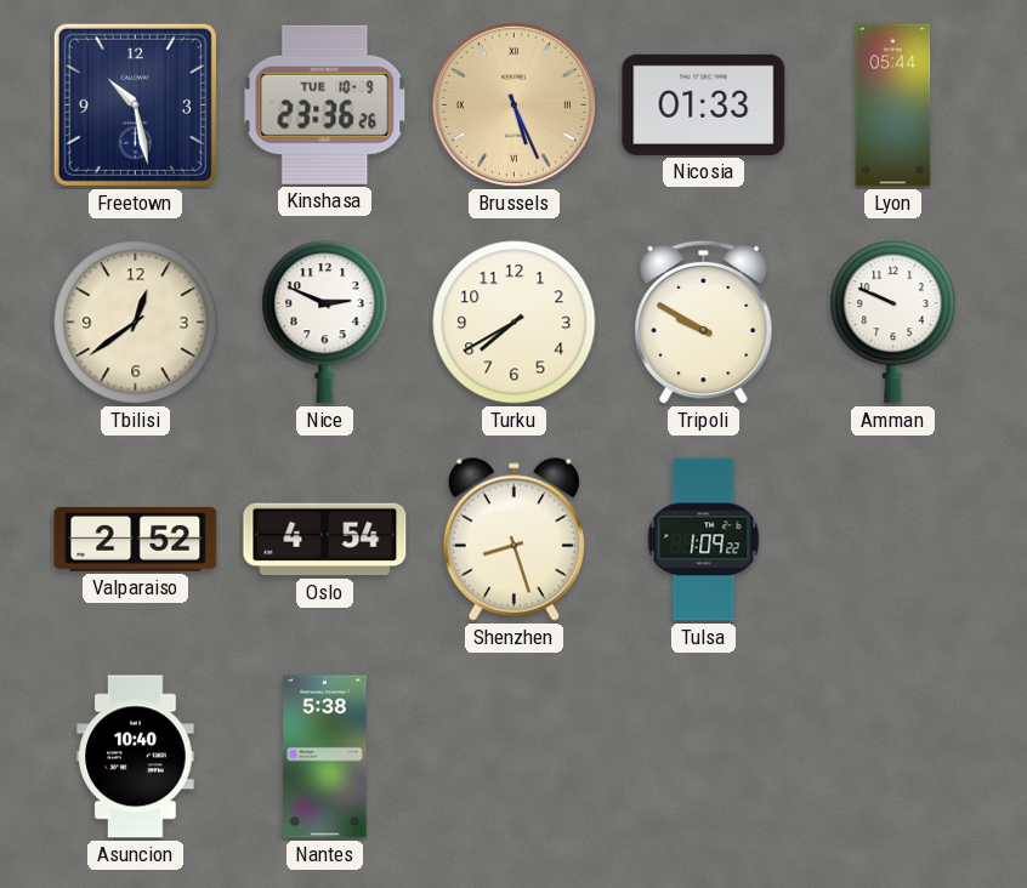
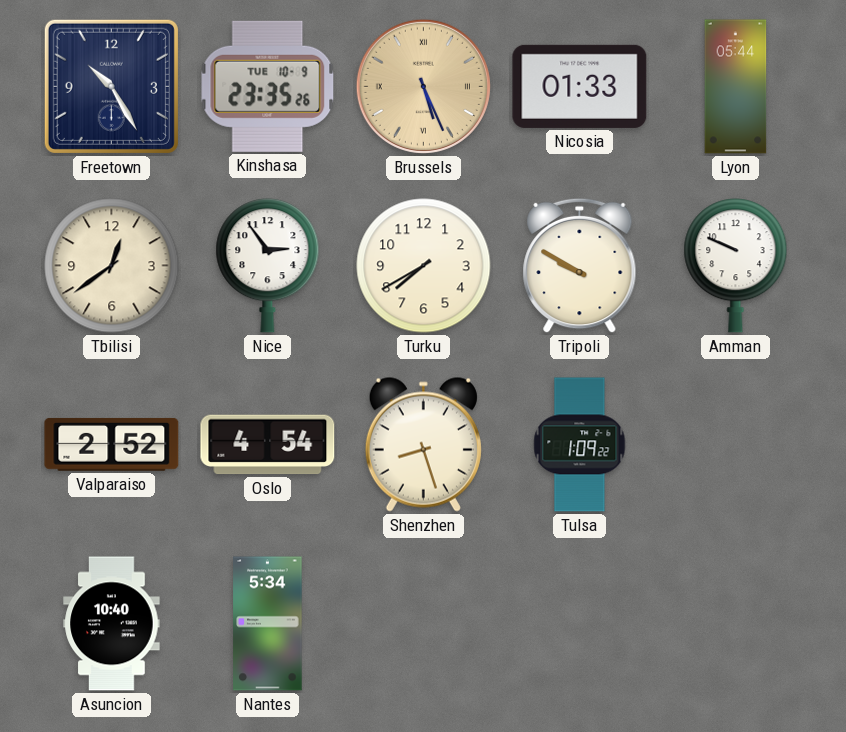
Freetown: 10:28 -> 10:25 (111, 86)
Kinshasa: 23:36 -> 23:35 (268, 86)
Nice: 2:49 -> 2:54 (268, 266)
Nantes: 5:38 -> 5:34 (268, 624)
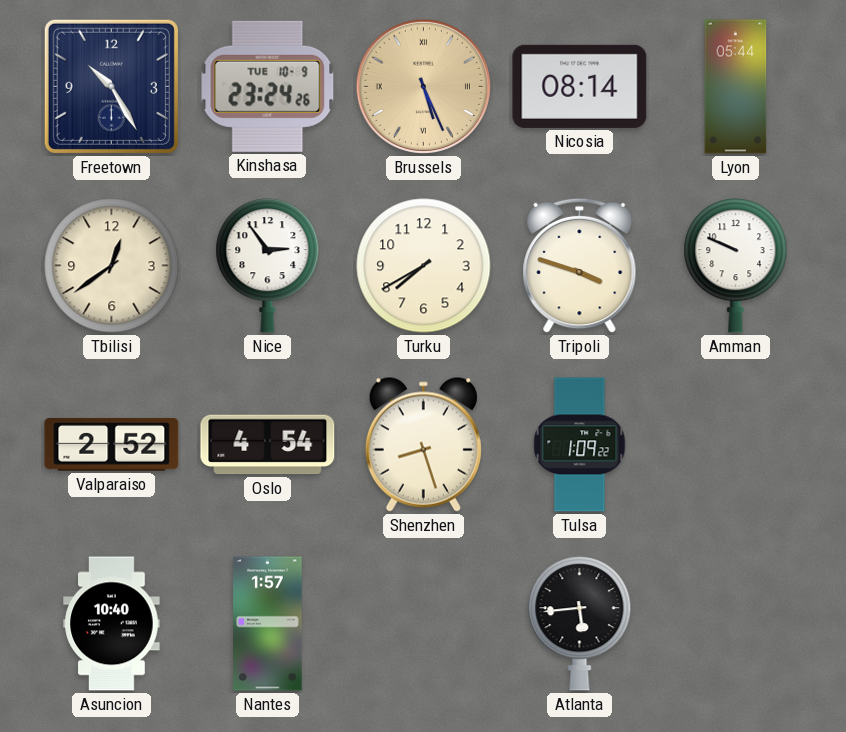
Kinshasa: 23:35 -> 23:24 (268, 86)
Nicosia: 01:33 -> 08:14 (580, 86)
Tripoli: 9:50 -> 3:48 (580, 266)
Nantes: 5:34 -> 1:57 (268, 624)
Atlanta: none -> 5:44 (580, 624)
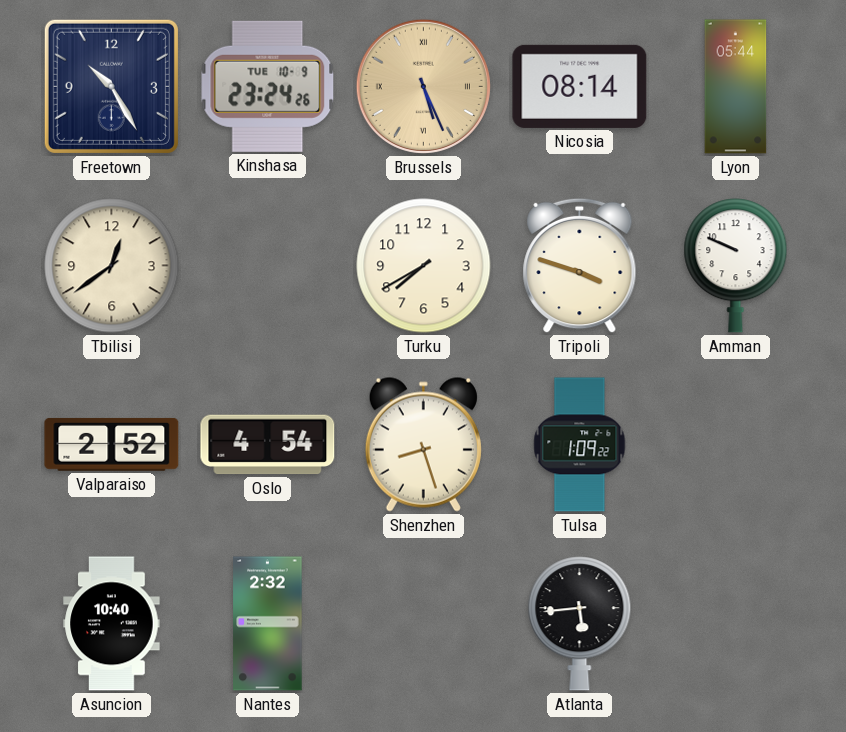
Nice: 2:54 -> none (268, 266)
Nantes: 1:57 -> 2:32 (268, 624)
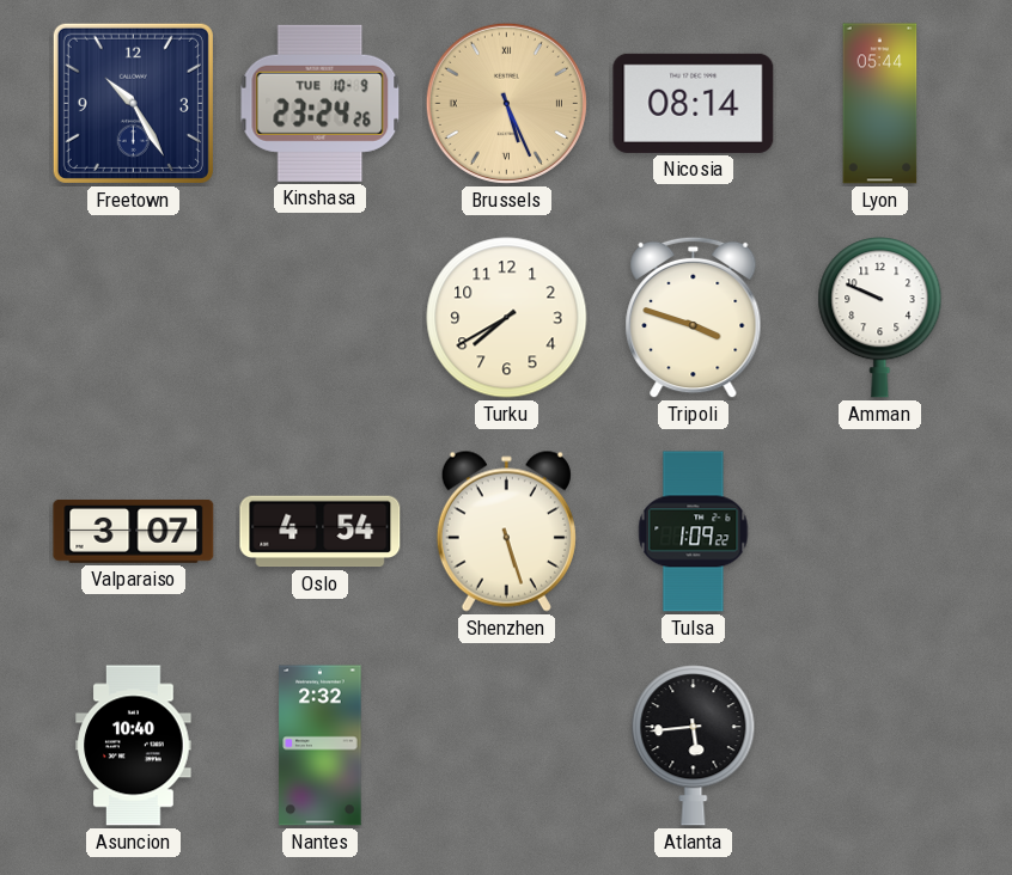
Tbilisi: 12:39 -> none (112, 266)
Valparaiso: 2:52 -> 3:07 (134, 531)
Shenzhen: 8:27 -> 5:27 (506, 531)
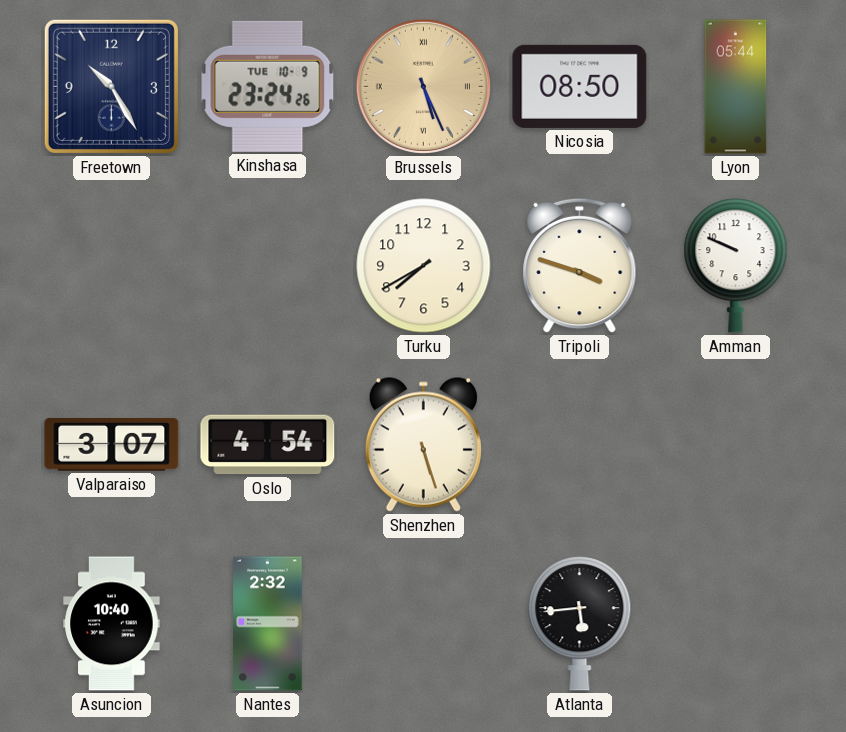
Nicosia: 08:14 -> 08:50 (580, 86)
Tulsa: 1:09 -> none (694, 532)
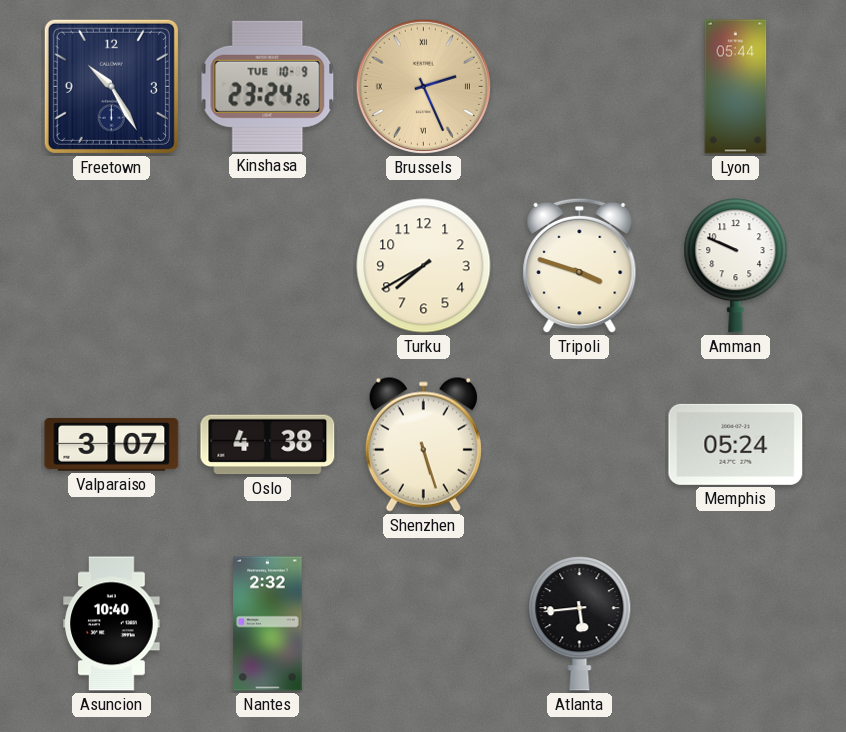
Brussels: 5:26 -> 2:26 (423, 86)
Nicosia: 08:50 -> none (580, 86)
Oslo: 4:54 -> 4:38 (268, 445)
Memphis: none -> 05:24 (736, 444)
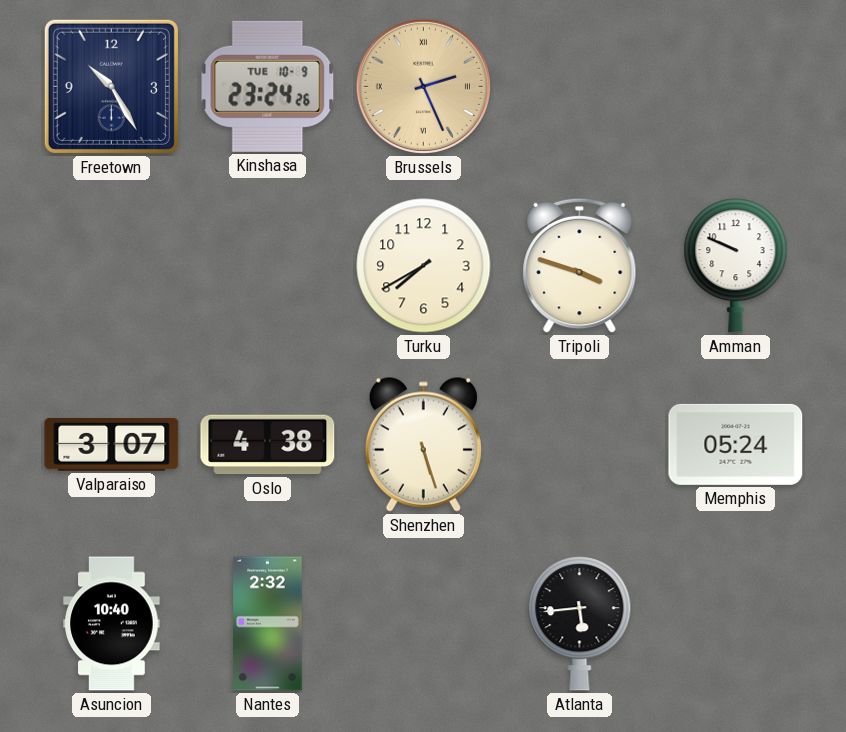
Lyon: 05:44 -> none (736, 87)
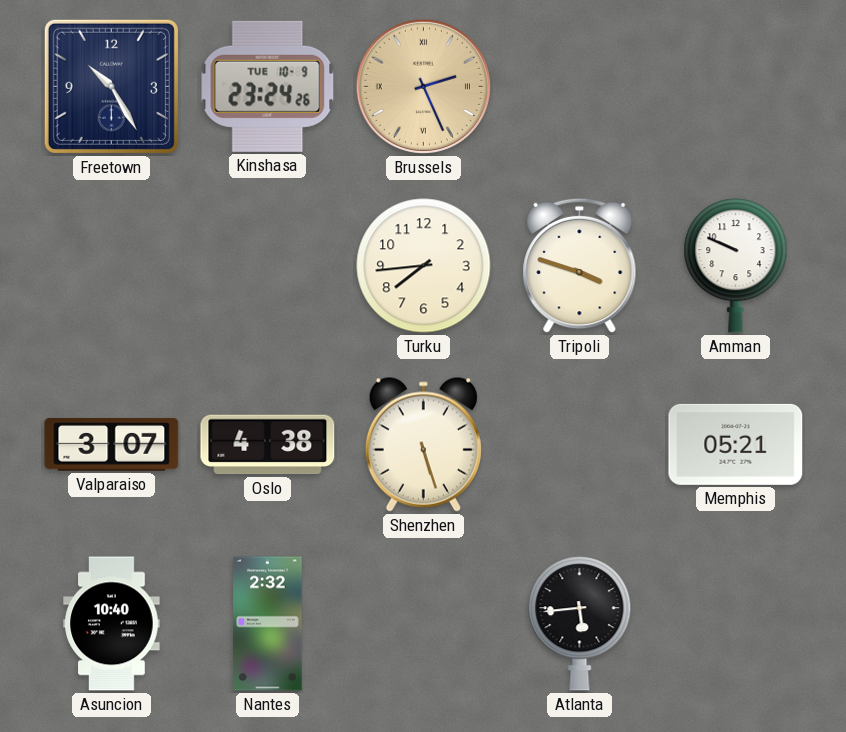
Turku: 7:40 -> 7:44 (424, 266)
Memphis: 05:24 -> 05:21 (736, 444)
